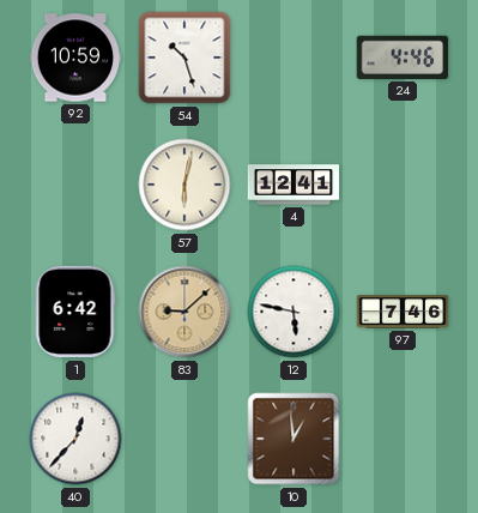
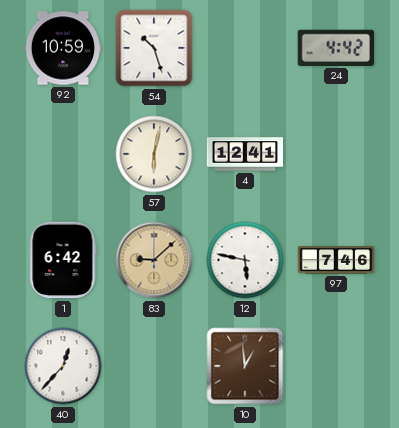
24: 4:46 -> 4:42 (335, 48)
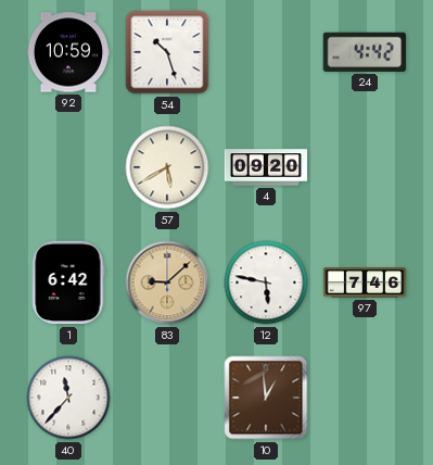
57: 6:02 -> 5:40 (167, 167)
4: 12:41 -> 09:20 (266, 167)
40: 12:37 -> 11:37 (68, 398)
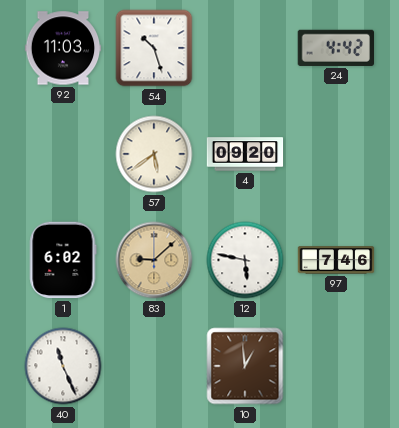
92: 10:59 -> 11:03 (63, 48)
57: 5:40 -> 5:39 (154, 154)
1: 6:42 -> 6:02 (63, 260)
40: 11:37 -> 11:26 (63, 366)
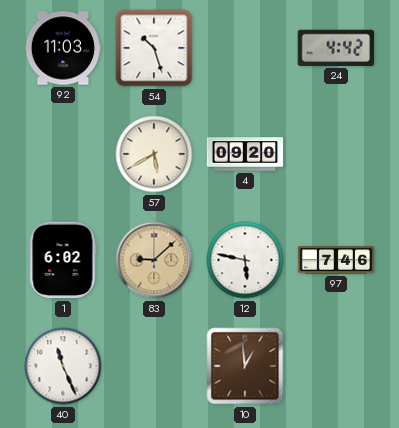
57: 5:39 -> 5:40 (154, 154)
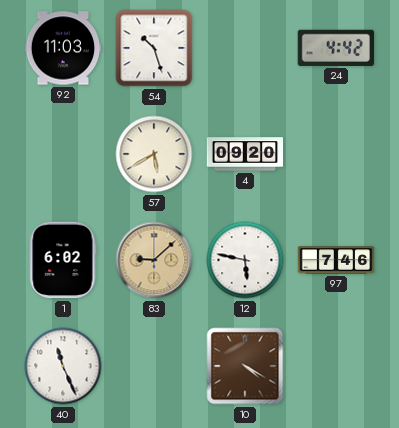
10: 12:59 -> 4:20 (245, 366)
